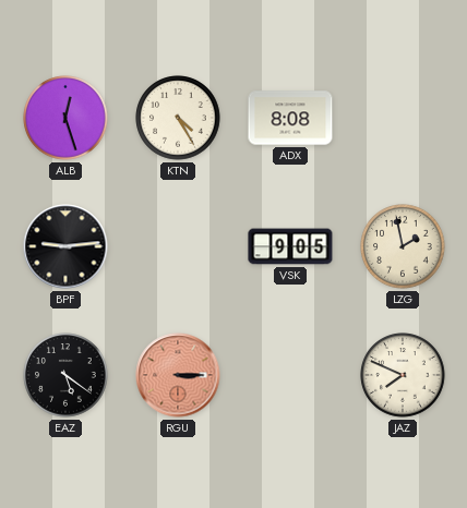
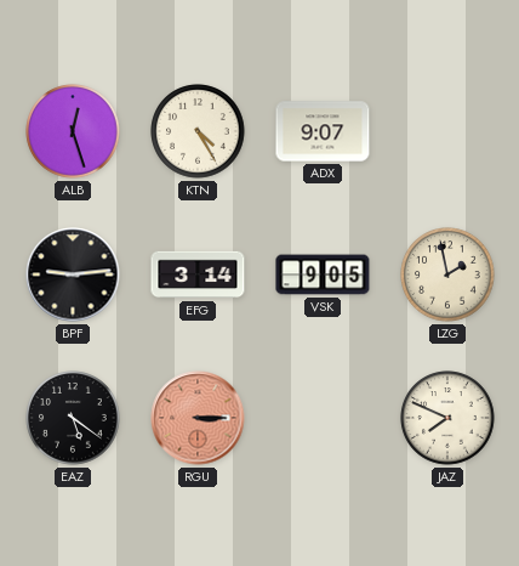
ADX: 8:08 -> 9:07 (323, 131)
EFG: none -> 3:14 (198, 274)
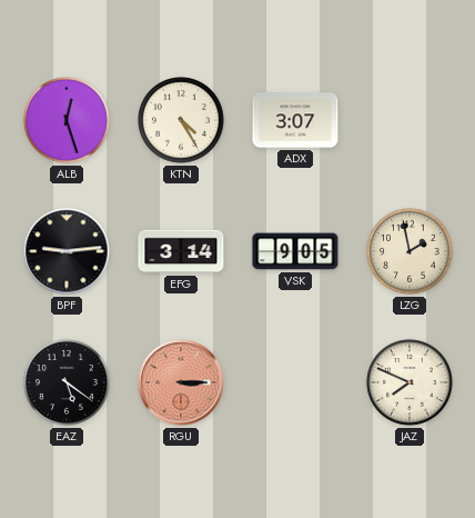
ADX: 9:07 -> 3:07 (295, 120)
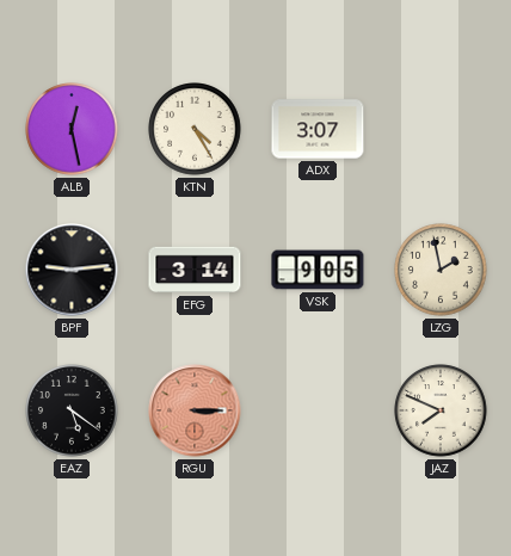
ALB: 12:27 -> 12:28 (72, 129)
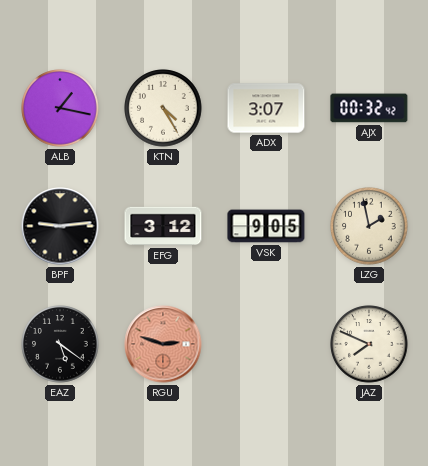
ALB: 12:28 -> 1:17 (60, 108)
AJX: none -> 00:32 (369, 108)
EFG: 3:14 -> 3:12 (163, 226)
RGU: 3:15 -> 2:48 (163, 344)
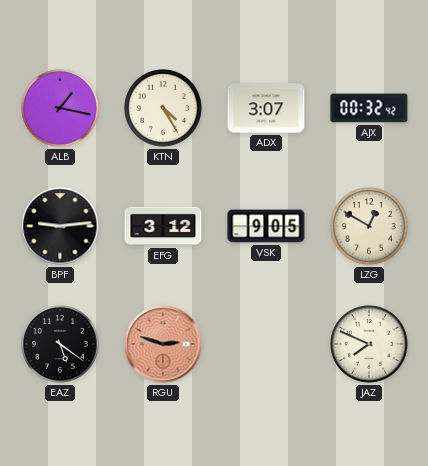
LZG: 1:58 -> 12:50 (369, 226)
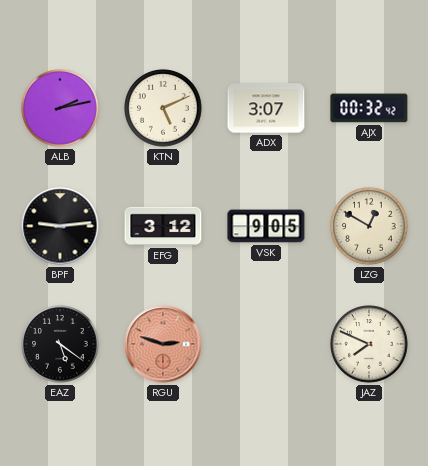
ALB: 1:17 -> 2:13 (60, 108)
KTN: 4:25 -> 5:11 (163, 108)
